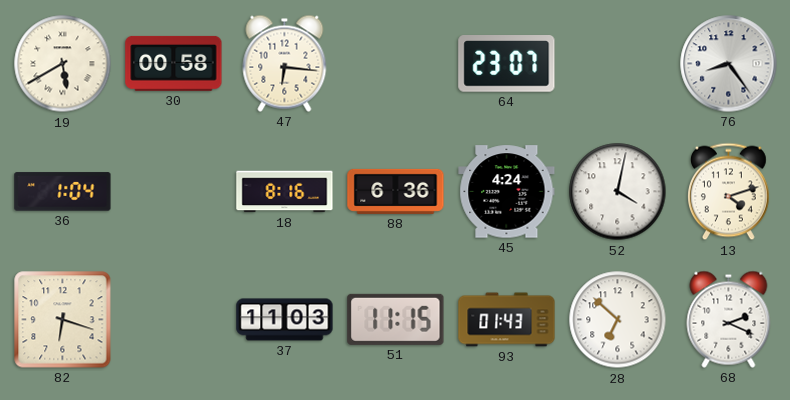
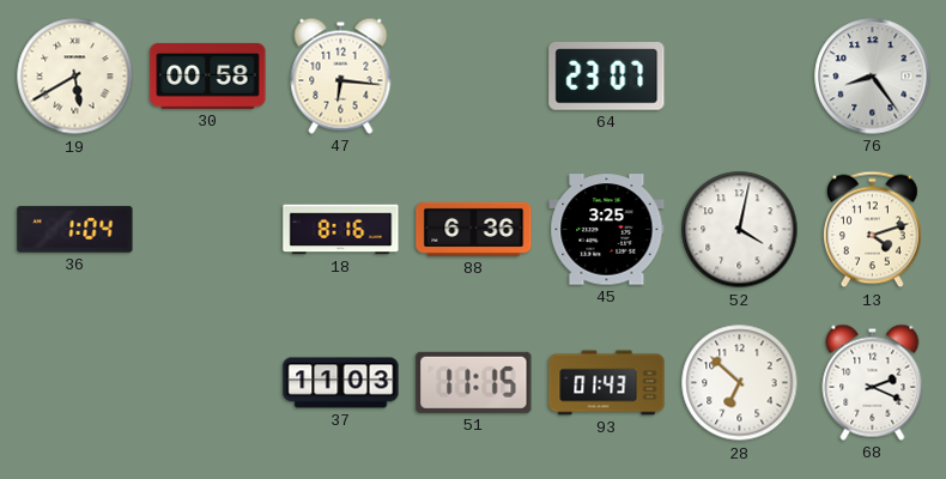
45: 4:24 -> 3:25 (607, 230)
82: 6:18 -> none (63, 320)
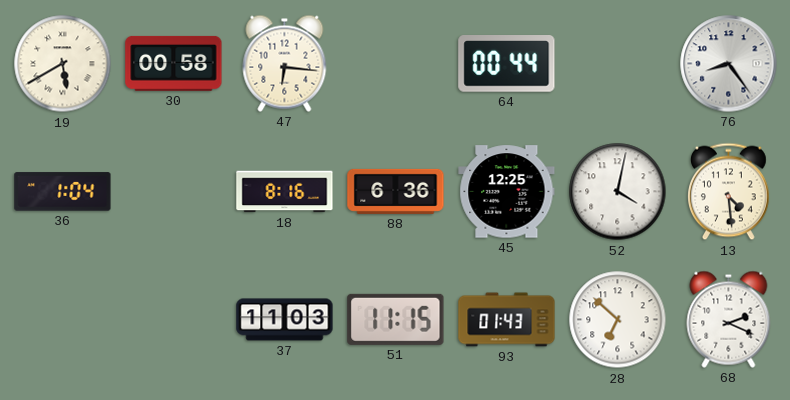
64: 23:07 -> 00:44 (507, 64)
45: 3:25 -> 12:25 (507, 192)
13: 4:12 -> 4:29 (729, 192)
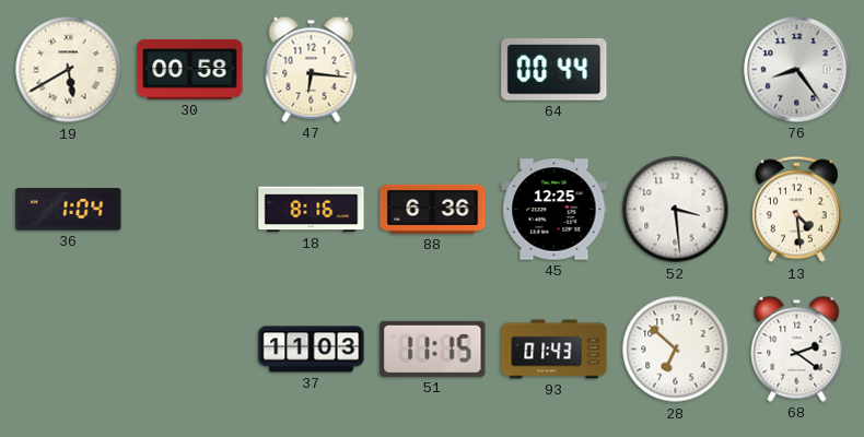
52: 4:02 -> 3:29 (676, 210)
68: 2:19 -> 2:21 (797, 349)
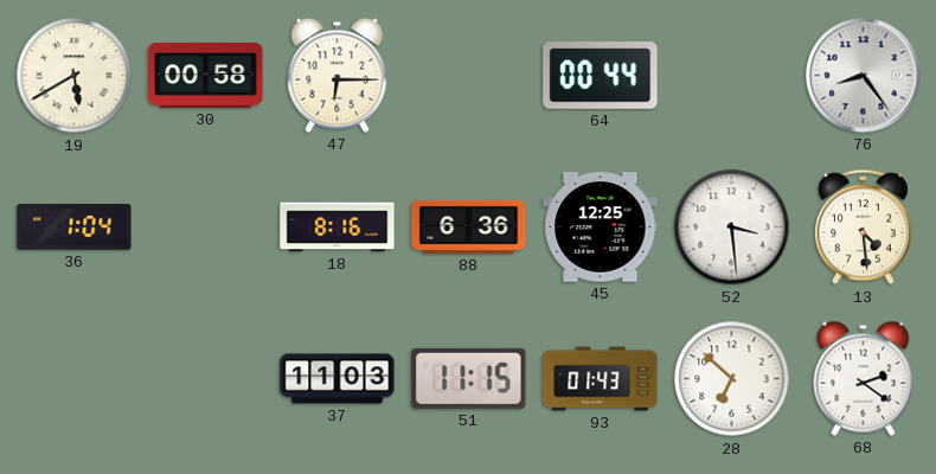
47: 6:16 -> 6:15 (338, 75)
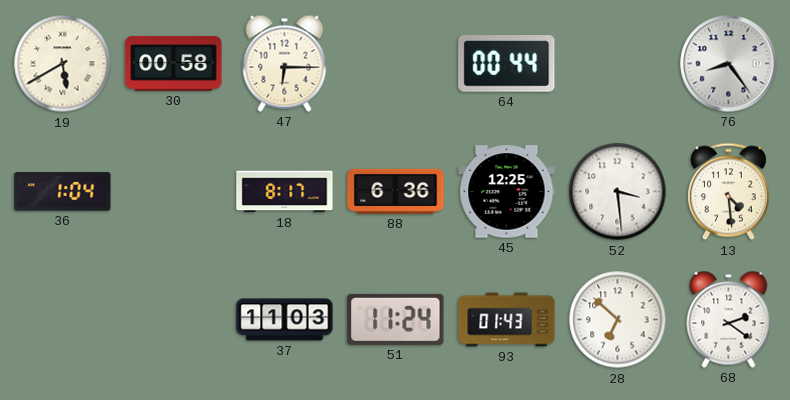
18: 8:16 -> 8:17 (285, 192)
51: 11:15 -> 11:24 (396, 319)
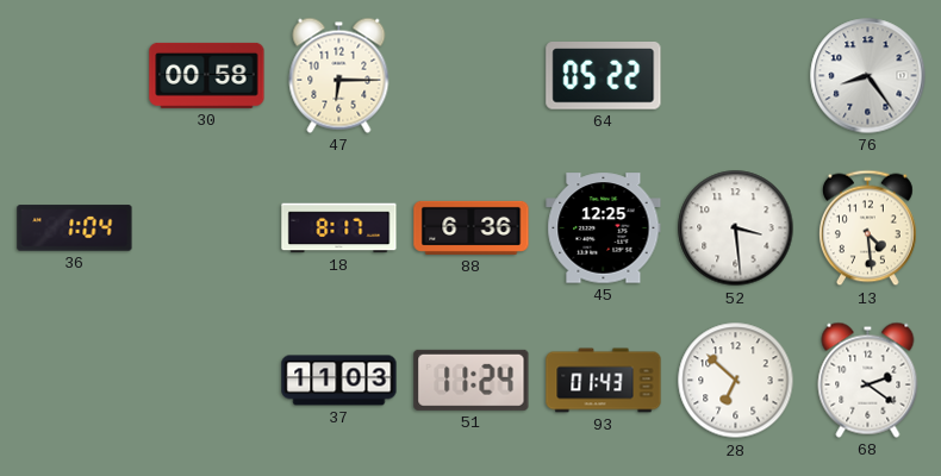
19: 5:40 -> none (63, 64)
64: 00:44 -> 05:22 (604, 76)
